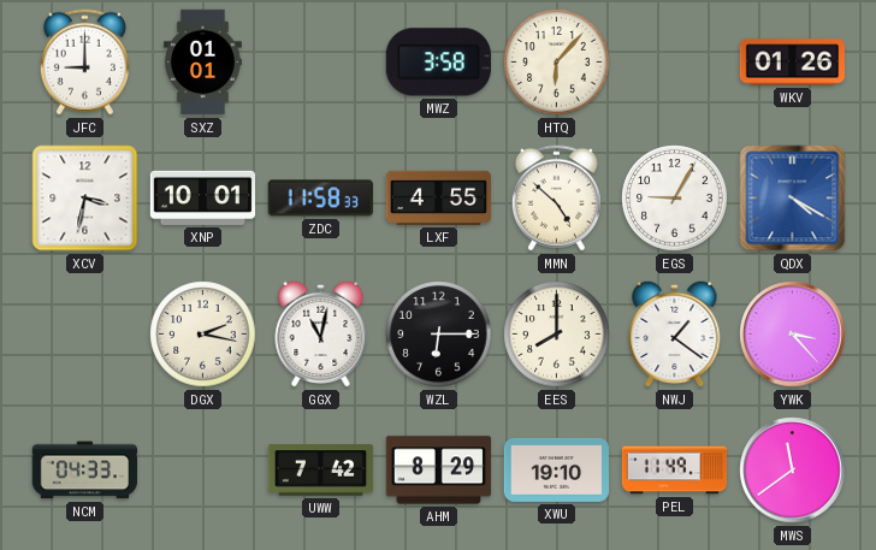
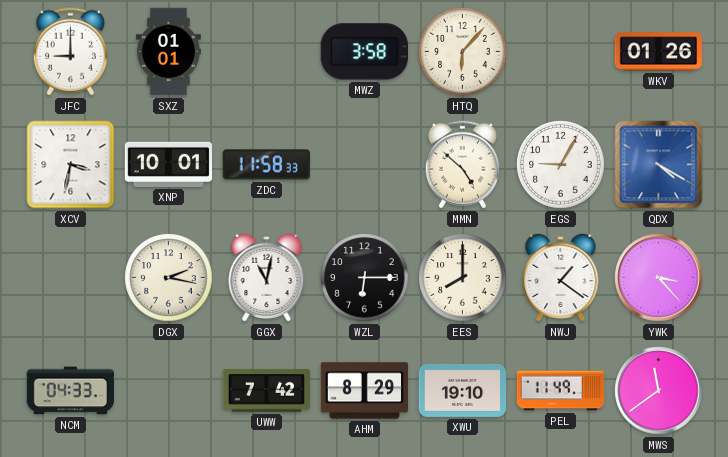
LXF: 4:55 -> none (439, 197)
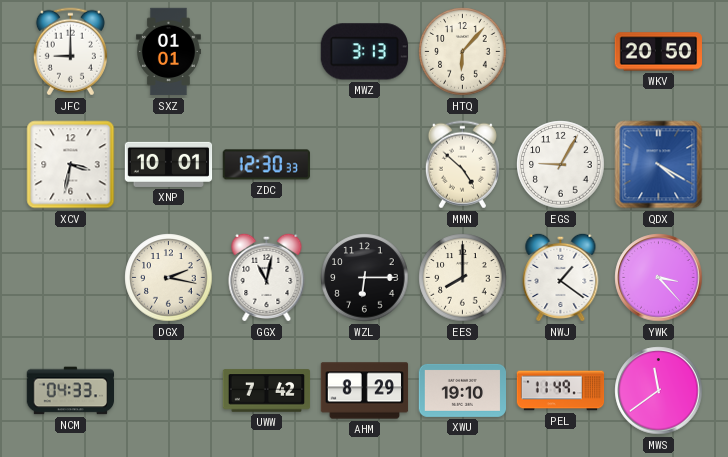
MWZ: 3:58 -> 3:13 (364, 52)
WKV: 01:26 -> 20:50 (659, 52)
ZDC: 11:58 -> 12:30 (266, 165)
